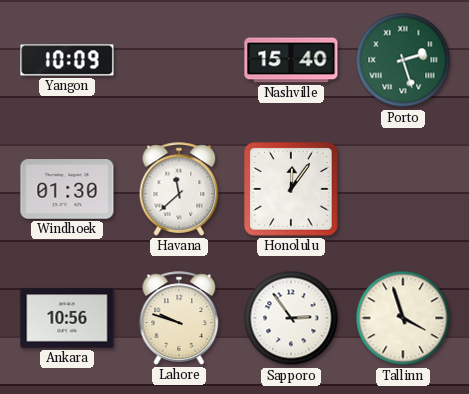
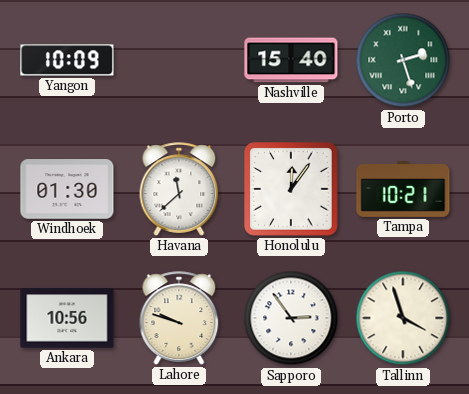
Tampa: none -> 10:21 (403, 189)
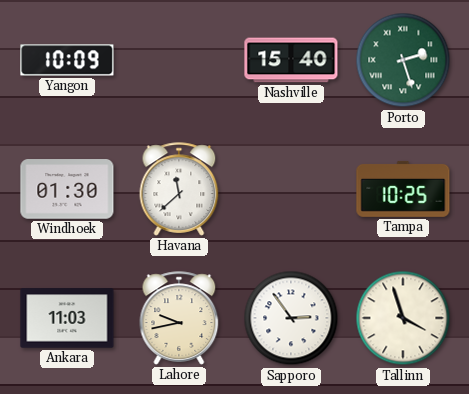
Honolulu: 12:06 -> none (291, 189)
Tampa: 10:21 -> 10:25 (403, 189)
Ankara: 10:56 -> 11:03 (67, 318)
Lahore: 9:48 -> 9:43 (179, 318)
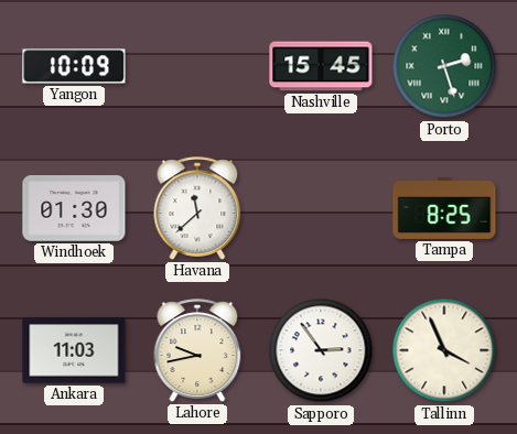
Nashville: 15:40 -> 15:45 (321, 66)
Tampa: 10:25 -> 8:25 (444, 208)
Tallinn: 3:57 -> 3:56 (444, 350)
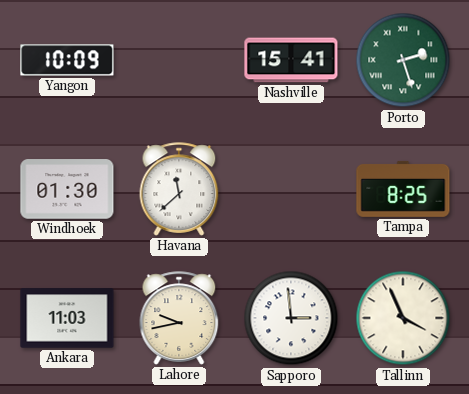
Nashville: 15:45 -> 15:41 (291, 60)
Sapporo: 2:54 -> 2:59 (291, 318)
